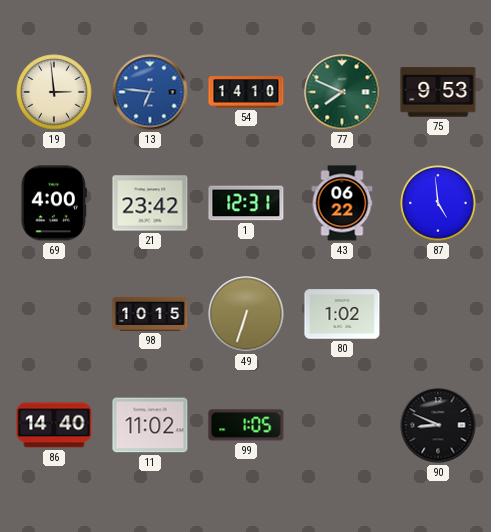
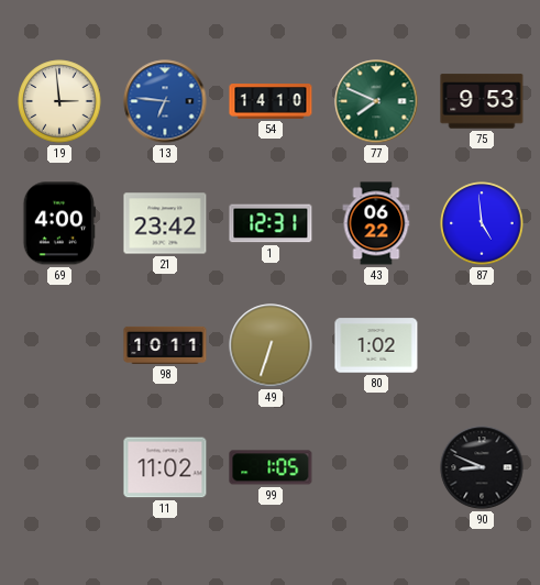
98: 10:15 -> 10:11 (165, 345)
86: 14:40 -> none (54, 425)
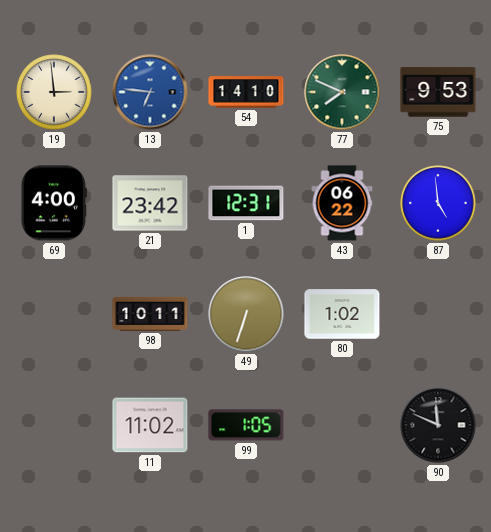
90: 8:49 -> 11:49 (438, 425)
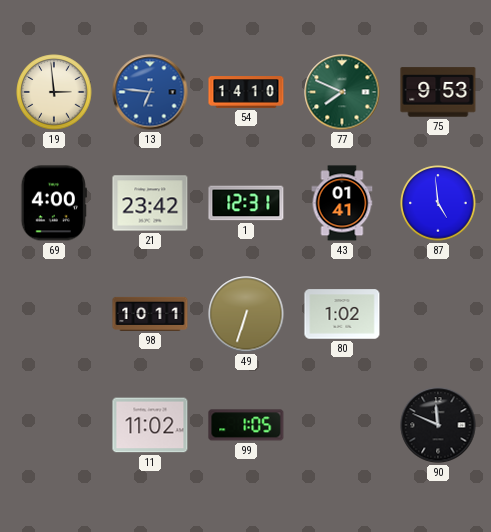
43: 06:22 -> 01:41 (342, 203)
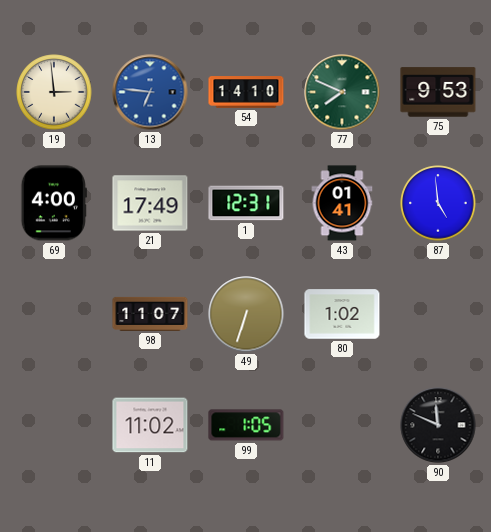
21: 23:42 -> 17:49 (150, 203)
98: 10:11 -> 11:07 (150, 314)
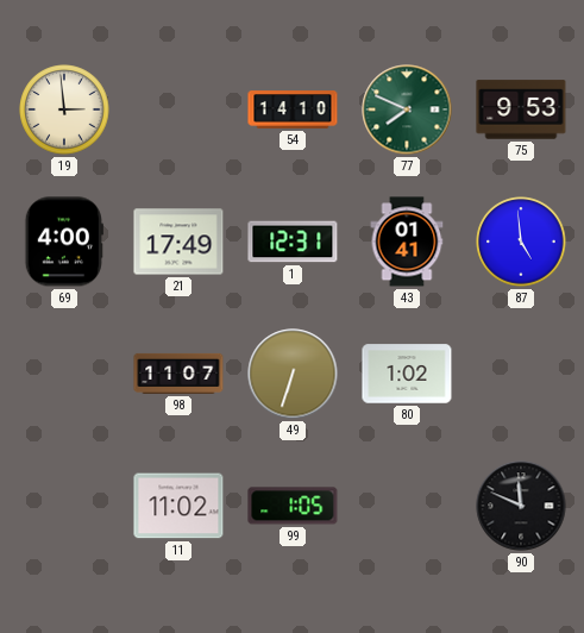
13: 6:46 -> none (150, 92)
